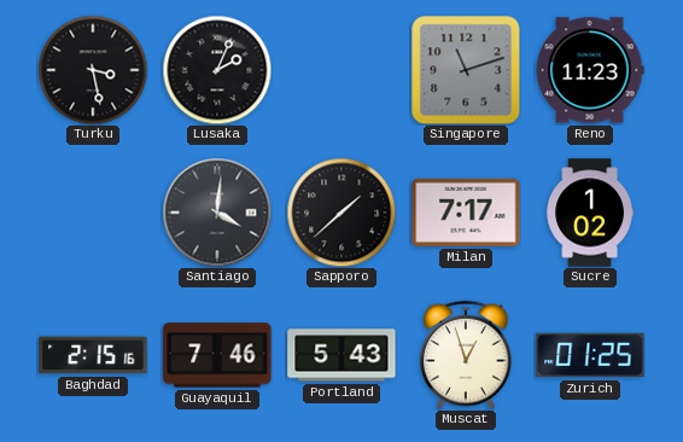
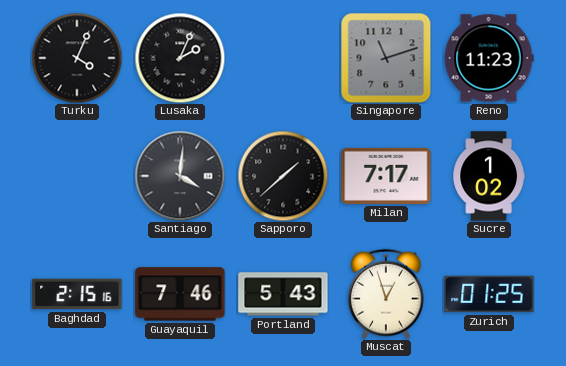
Turku: 3:28 -> 4:04 (77, 58)
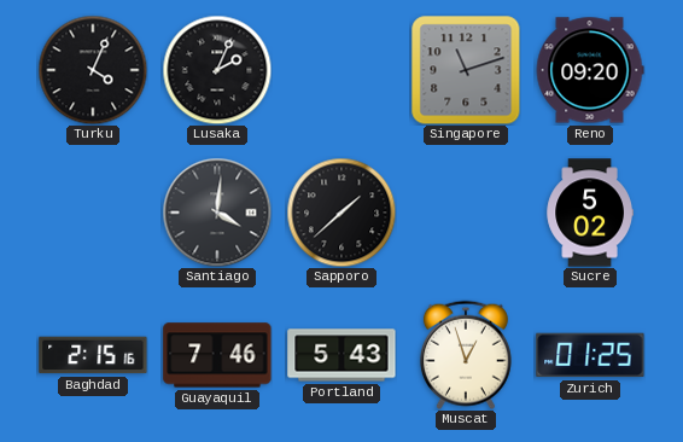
Reno: 11:23 -> 09:20 (590, 70)
Milan: 7:17 -> none (386, 176)
Sucre: 1:02 -> 5:02 (589, 213)
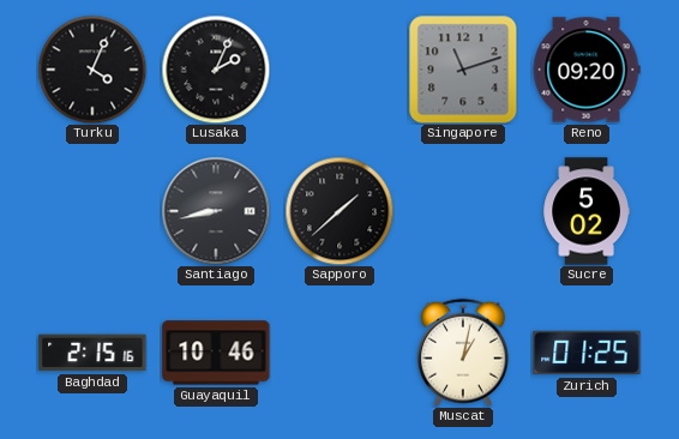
Santiago: 4:01 -> 8:43 (216, 211)
Guayaquil: 7:46 -> 10:46 (216, 353)
Portland: 5:43 -> none (341, 355)
Muscat: 12:57 -> 1:02 (463, 353)
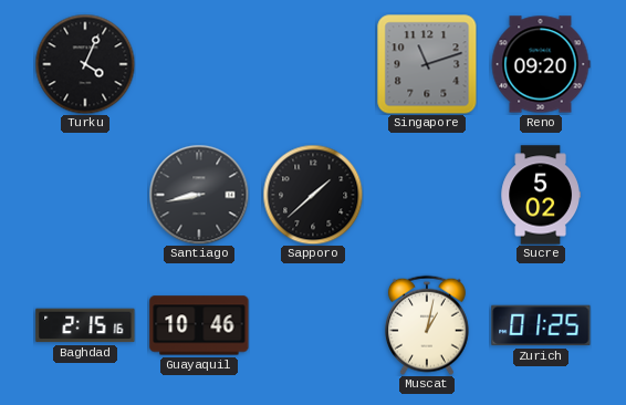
Lusaka: 2:04 -> none (216, 70)
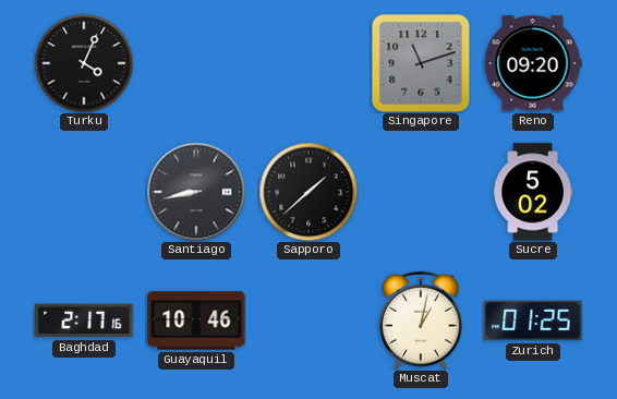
Baghdad: 2:15 -> 2:17 (84, 321)
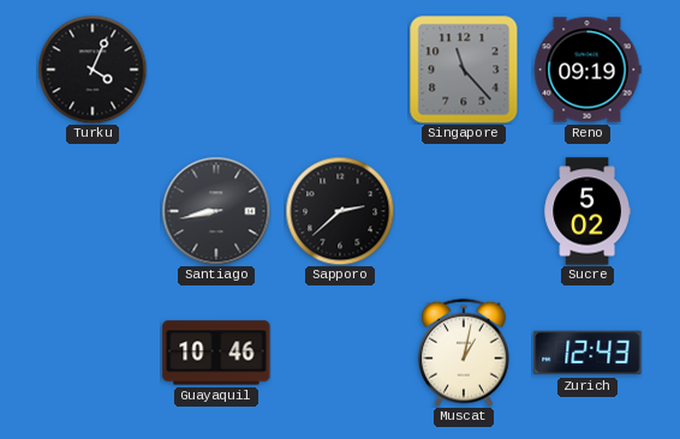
Singapore: 11:12 -> 11:23 (464, 70)
Reno: 09:20 -> 09:19 (587, 70)
Sapporo: 1:38 -> 2:38 (340, 211)
Baghdad: 2:17 -> none (84, 321)
Zurich: 01:25 -> 12:43 (587, 353)
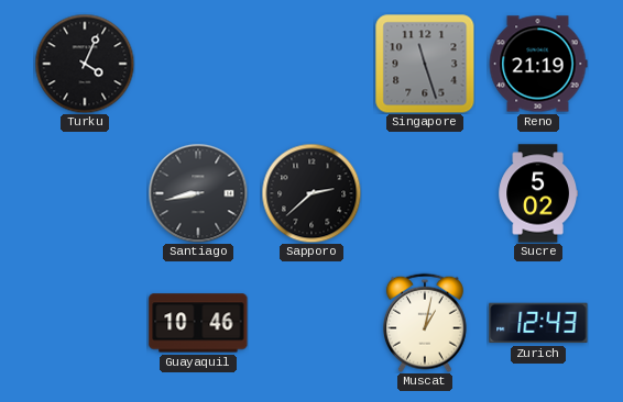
Singapore: 11:23 -> 11:27 (425, 64)
Reno: 09:19 -> 21:19 (538, 64)
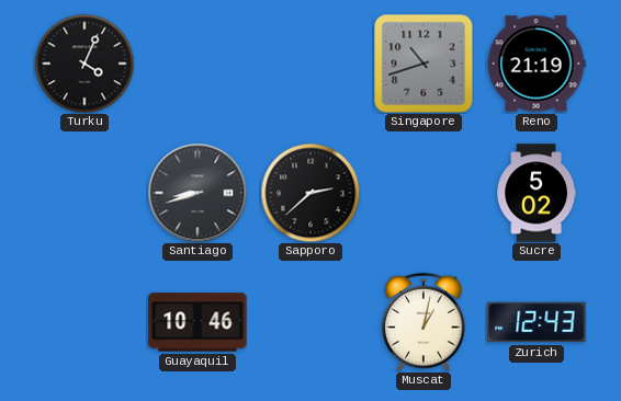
Singapore: 11:27 -> 10:42 (424, 64)
Santiago: 8:43 -> 8:42 (197, 193)
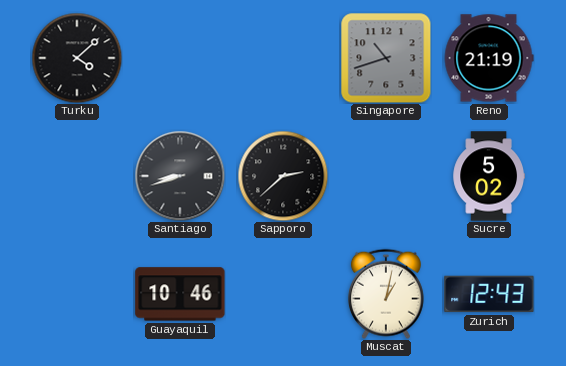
Turku: 4:04 -> 4:08 (77, 58)
